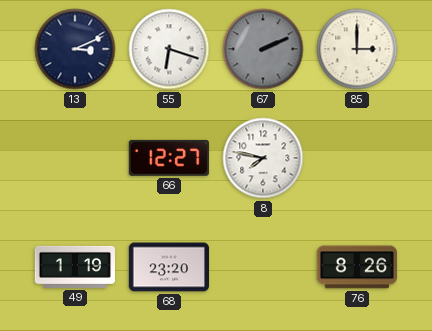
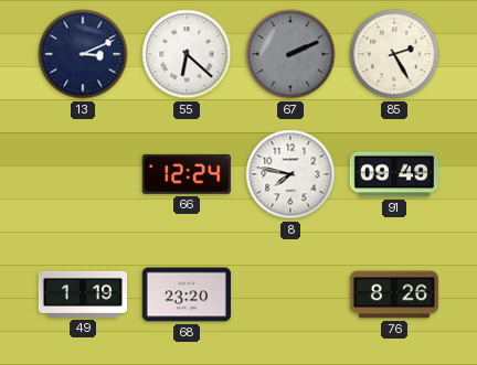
55: 6:18 -> 6:22 (187, 54)
85: 3:00 -> 2:25 (394, 54)
66: 12:27 -> 12:24 (187, 174)
91: none -> 09:49 (393, 174)
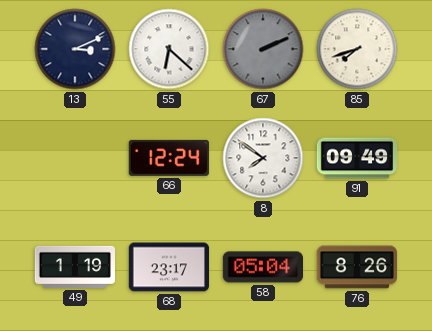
85: 2:25 -> 7:42 (357, 49)
8: 7:47 -> 7:51 (263, 158)
68: 23:20 -> 23:17 (168, 267)
58: none -> 05:04 (262, 267)
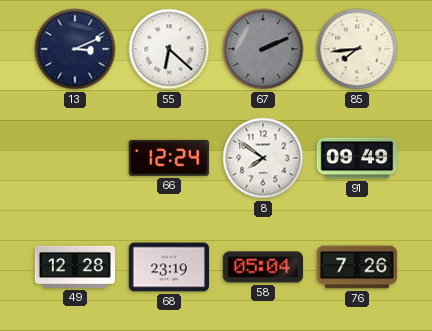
85: 7:42 -> 7:44 (357, 49)
49: 1:19 -> 12:28 (74, 267)
68: 23:17 -> 23:19 (168, 267)
76: 8:26 -> 7:26 (356, 267)
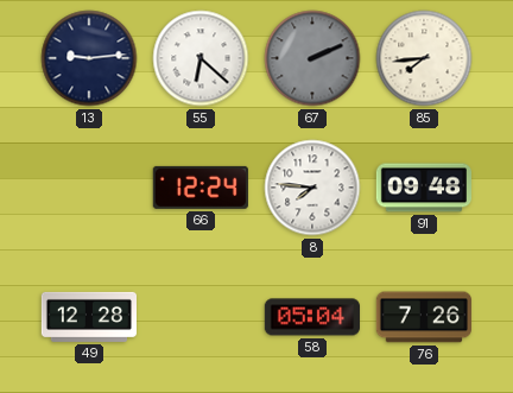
13: 3:11 -> 9:14 (89, 58)
8: 7:51 -> 7:46 (312, 188)
91: 09:49 -> 09:48 (423, 188)
68: 23:19 -> none (168, 267)
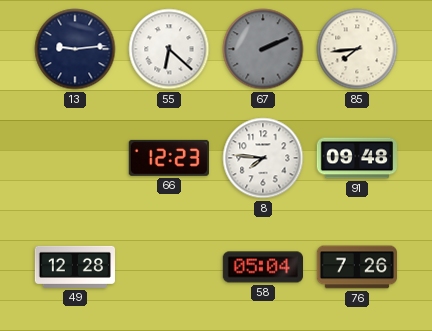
66: 12:24 -> 12:23 (169, 158)
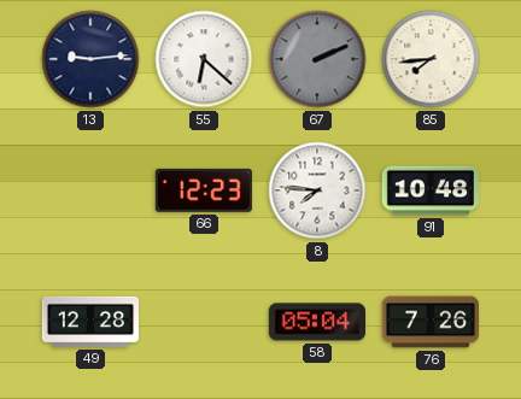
91: 09:48 -> 10:48 (429, 190)
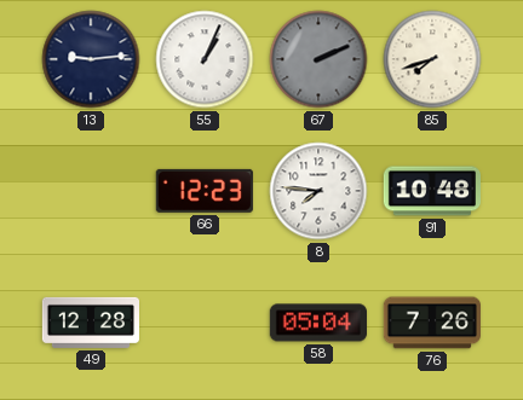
55: 6:22 -> 1:04 (205, 59)
85: 7:44 -> 7:42 (432, 59)
